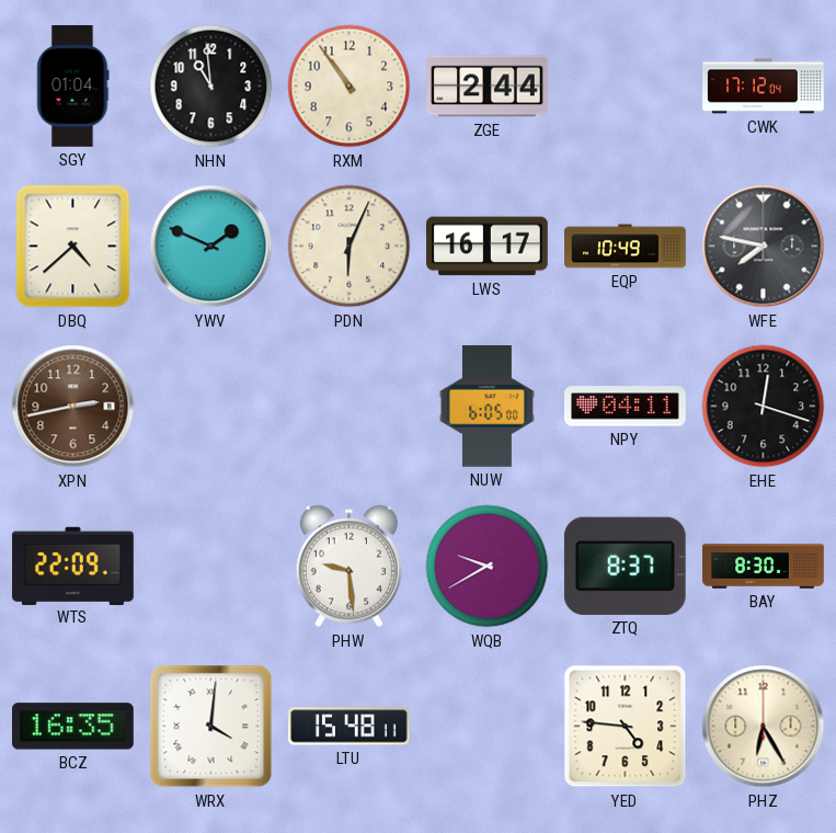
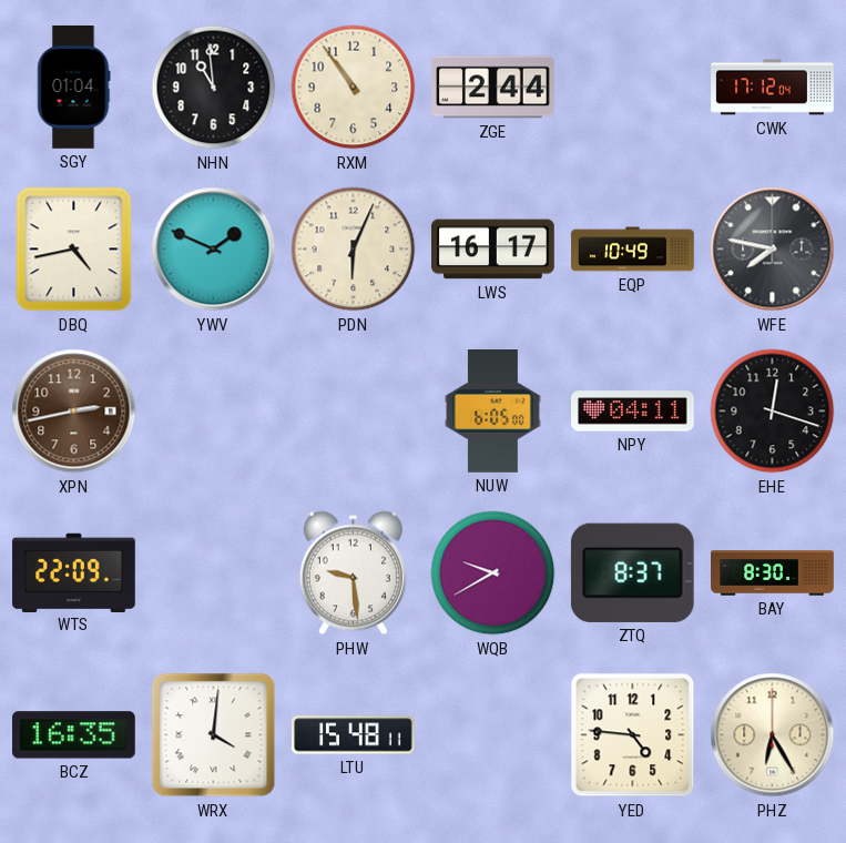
DBQ: 4:38 -> 4:43 (74, 250)
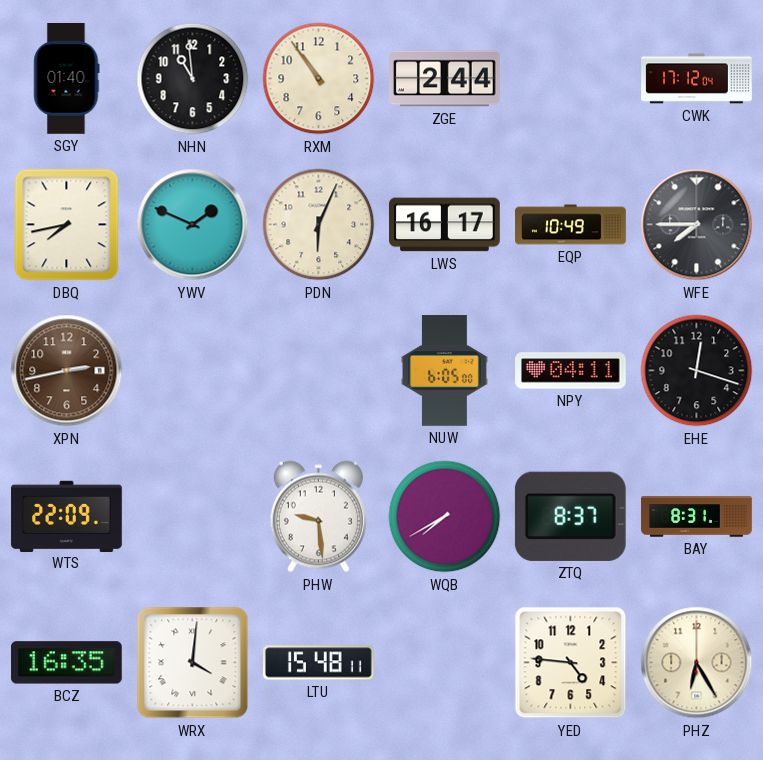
SGY: 01:04 -> 01:40 (67, 79)
DBQ: 4:43 -> 7:43 (67, 225)
WFE: 7:47 -> 7:45 (697, 225)
WQB: 9:40 -> 7:40 (445, 517)
BAY: 8:30 -> 8:31 (697, 517)
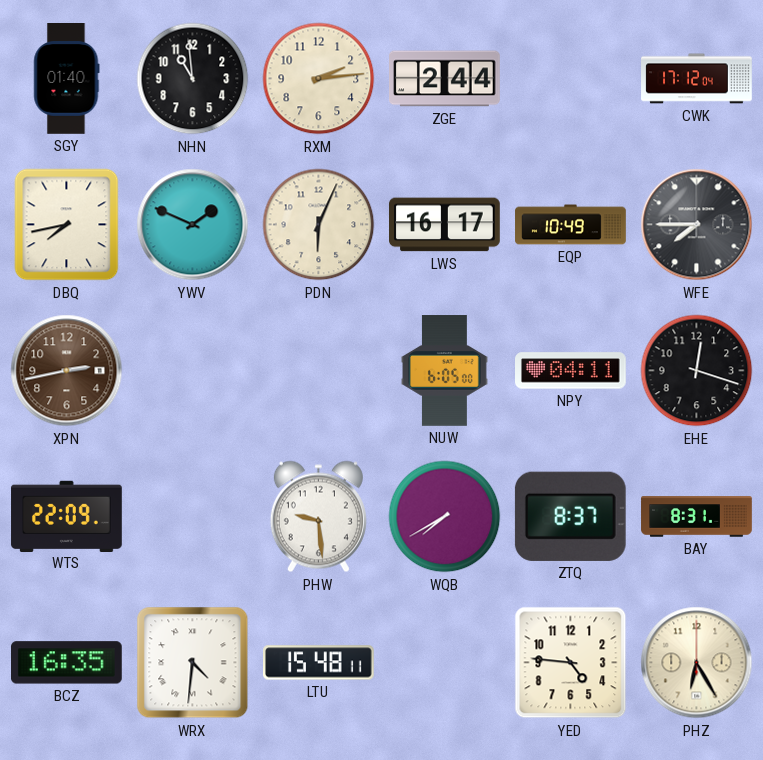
RXM: 10:54 -> 2:14 (319, 79)
WRX: 4:01 -> 4:31 (193, 663)
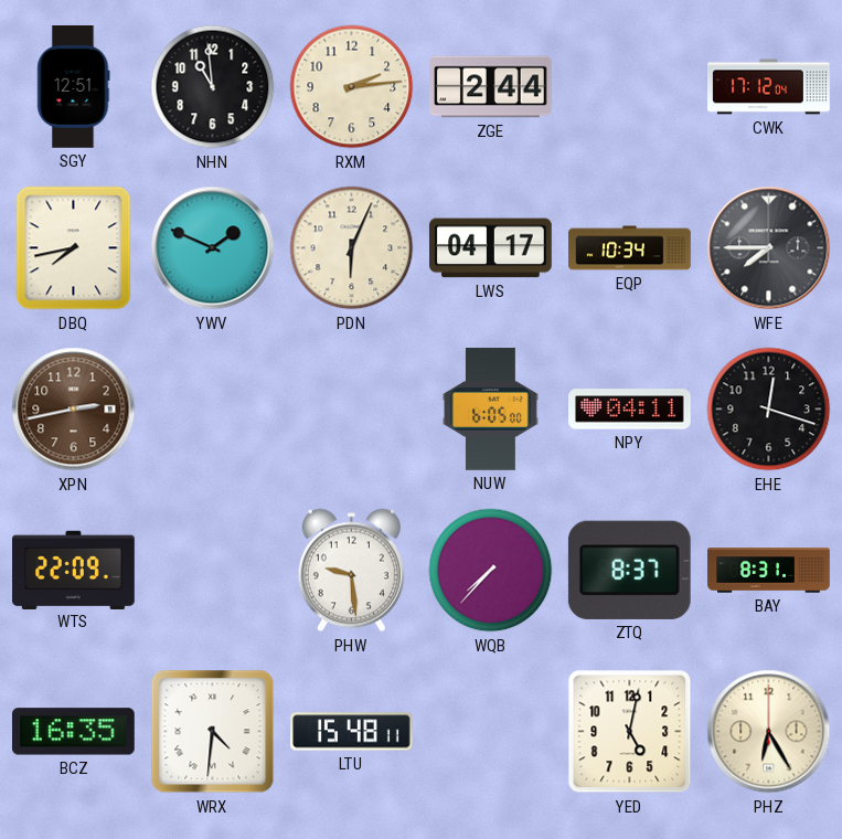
SGY: 01:40 -> 12:51 (74, 87)
LWS: 16:17 -> 04:17 (491, 248)
EQP: 10:49 -> 10:34 (630, 248)
WQB: 7:40 -> 7:37 (491, 571)
YED: 4:46 -> 5:02 (630, 732)
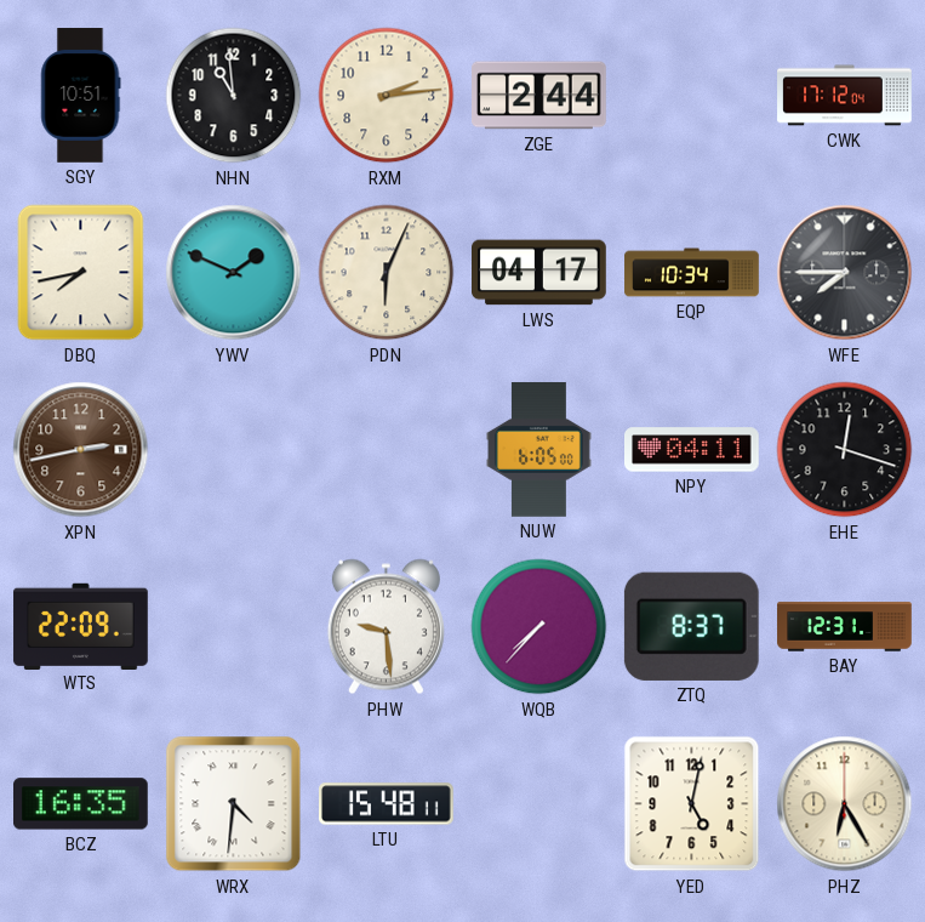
SGY: 12:51 -> 10:51 (81, 96)
BAY: 8:31 -> 12:31 (845, 627)
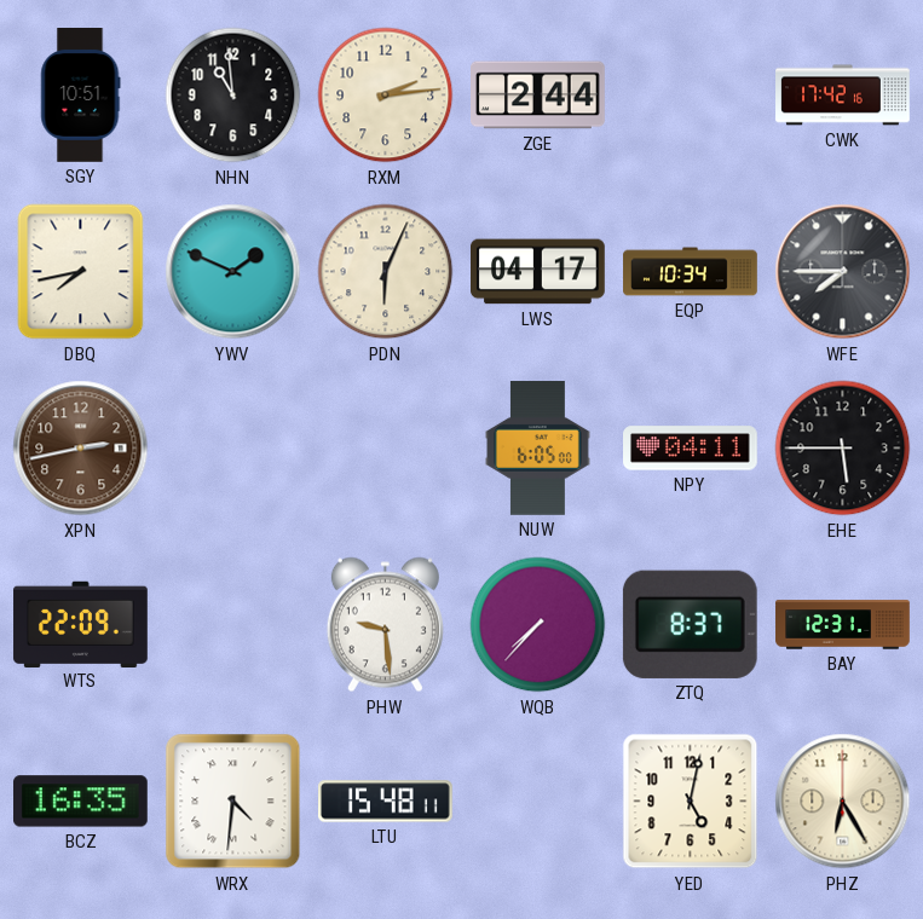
CWK: 17:12 -> 17:42 (843, 96)
EHE: 12:18 -> 5:45 (843, 449)
